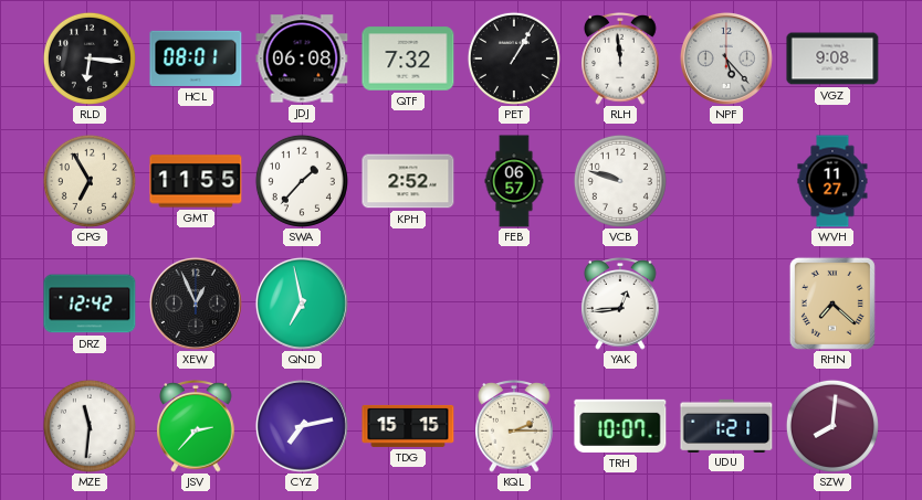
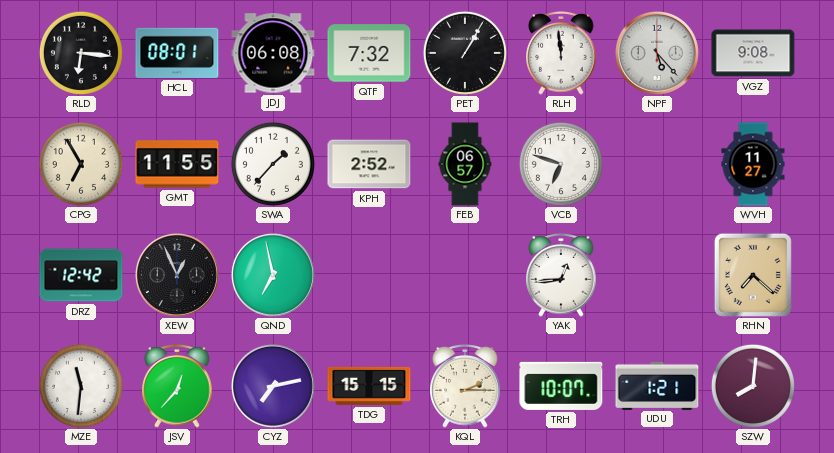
VCB: 9:48 -> 6:48 (561, 164)
JSV: 2:37 -> 12:37 (177, 387)
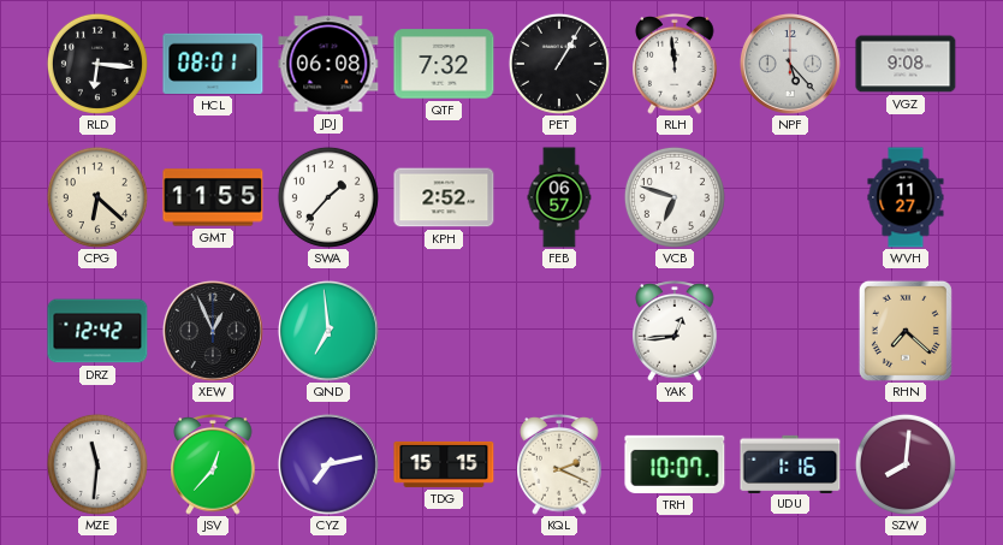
CPG: 6:55 -> 6:22 (97, 197)
QND: 6:58 -> 6:59 (328, 331)
KQL: 2:15 -> 2:19 (559, 466)
UDU: 1:21 -> 1:16 (790, 463)
